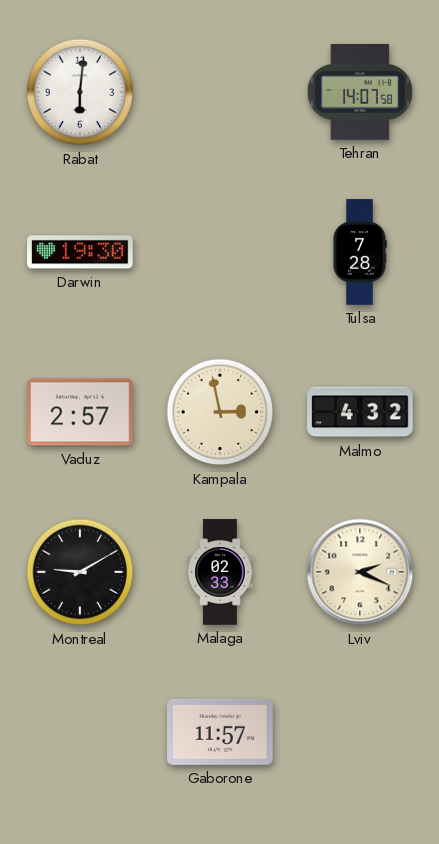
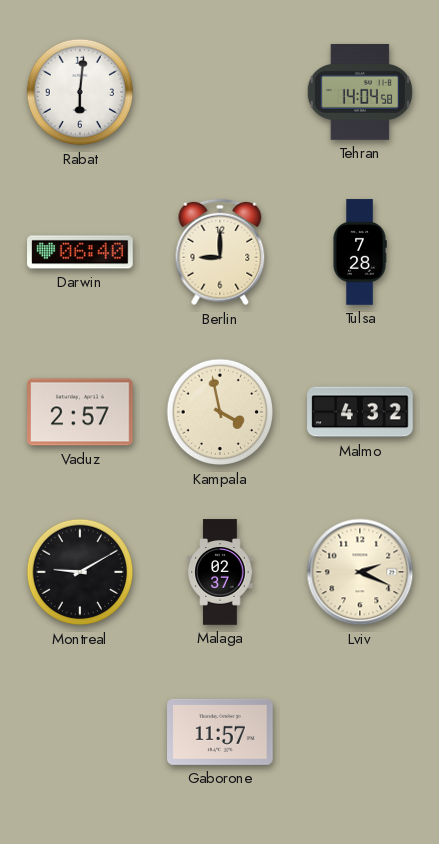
Tehran: 14:07 -> 14:04 (360, 92)
Darwin: 19:30 -> 06:40 (80, 252)
Berlin: none -> 9:00 (220, 252)
Kampala: 2:58 -> 3:58 (220, 412)
Malaga: 02:33 -> 02:37 (220, 572)
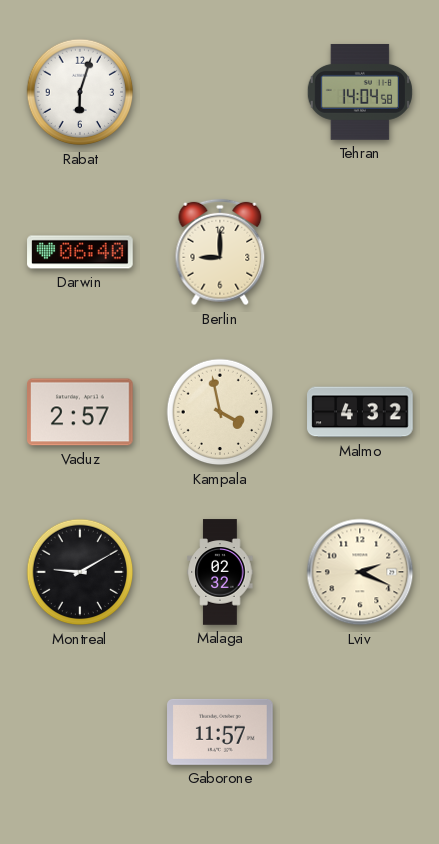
Rabat: 6:01 -> 6:03 (80, 92)
Tulsa: 7:28 -> none (360, 252)
Malaga: 02:37 -> 02:32 (220, 572)
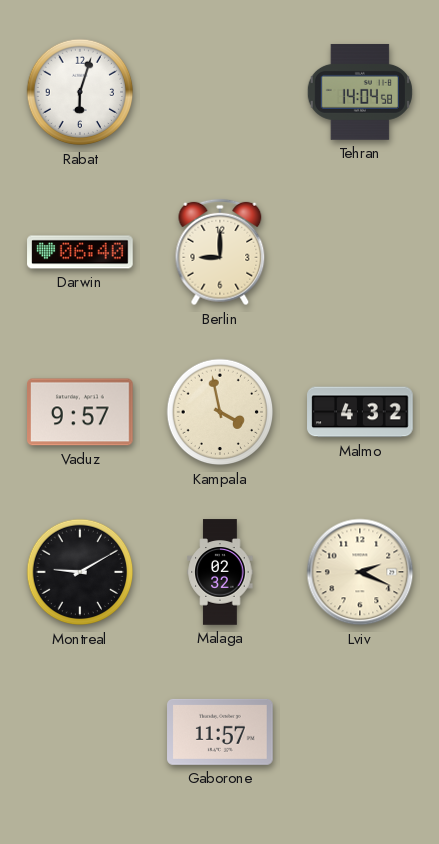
Vaduz: 2:57 -> 9:57 (81, 412)
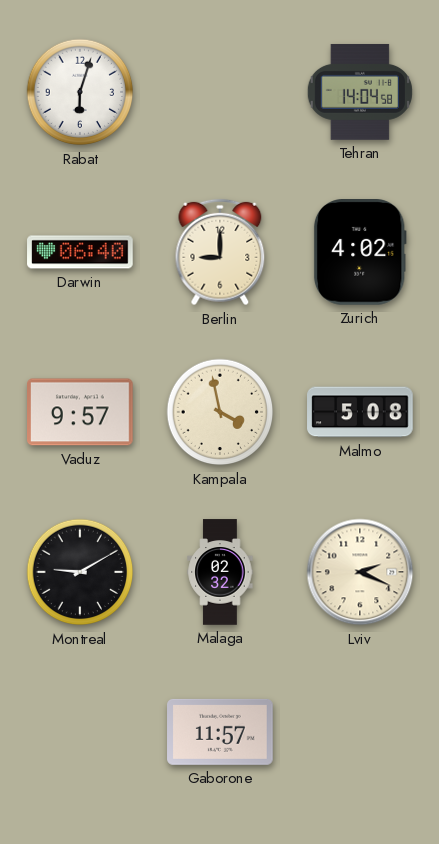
Zurich: none -> 4:02 (360, 253)
Malmo: 4:32 -> 5:08 (360, 412)
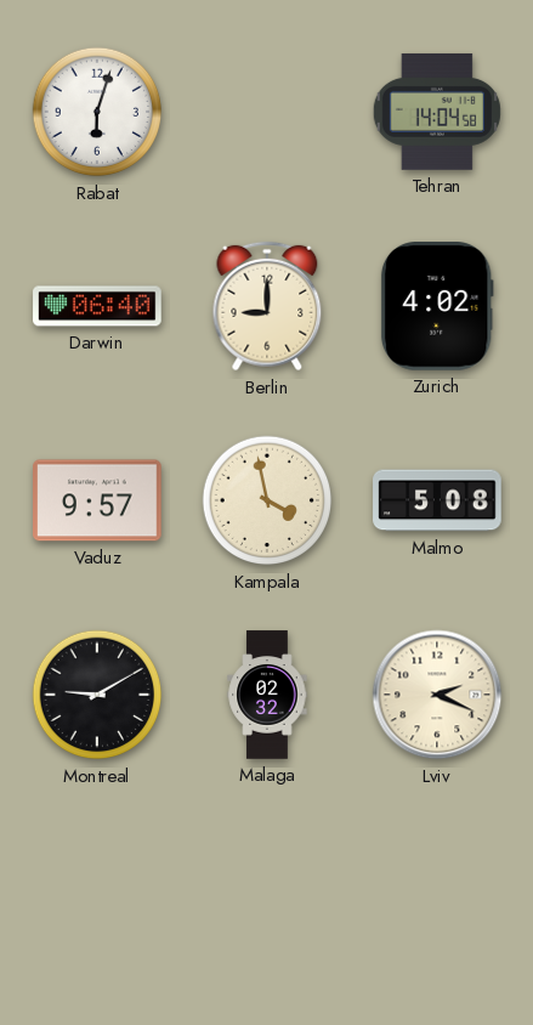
Gaborone: 11:57 -> none (220, 732)
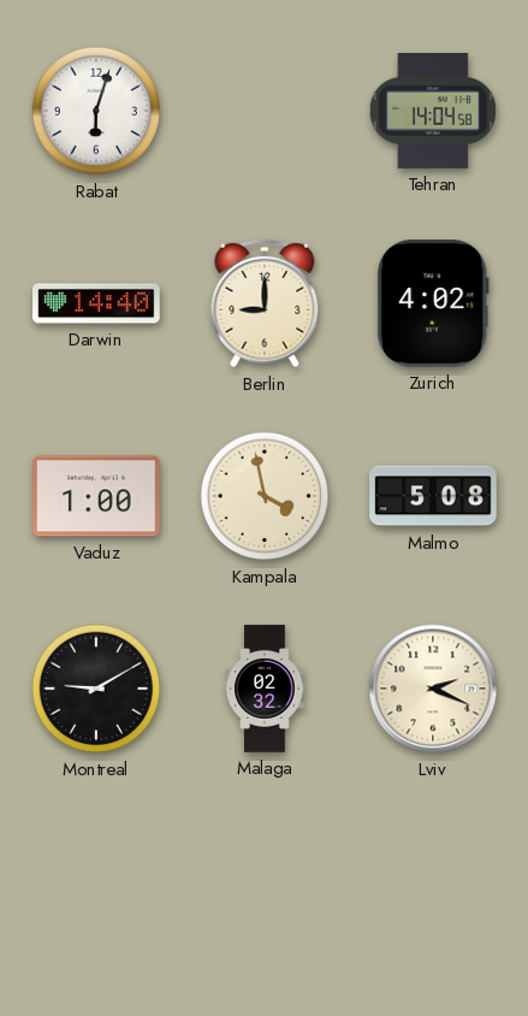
Darwin: 06:40 -> 14:40 (96, 303)
Vaduz: 9:57 -> 1:00 (97, 496)
